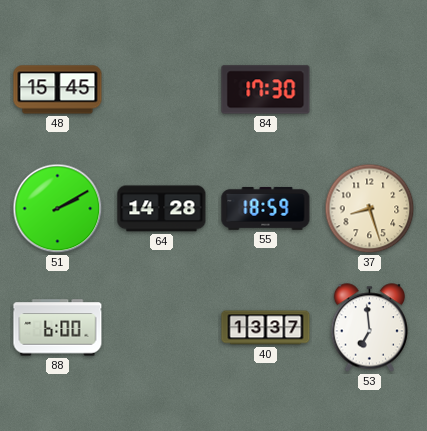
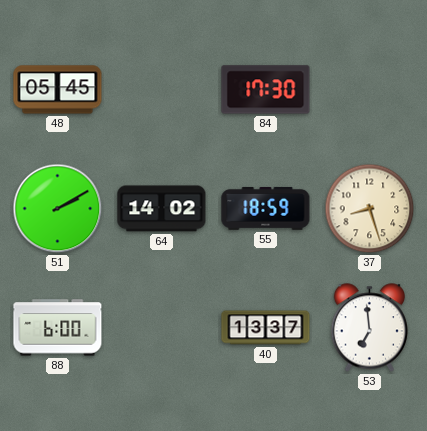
48: 15:45 -> 05:45 (58, 90)
64: 14:28 -> 14:02 (162, 209)
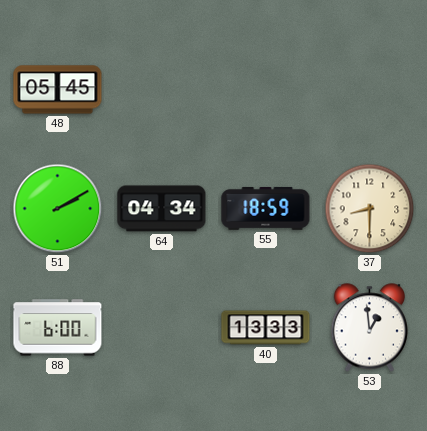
84: 17:30 -> none (266, 90)
64: 14:02 -> 04:34 (162, 209)
37: 8:27 -> 8:30 (370, 209)
40: 13:37 -> 13:33 (266, 328)
53: 6:59 -> 12:59 (369, 328)
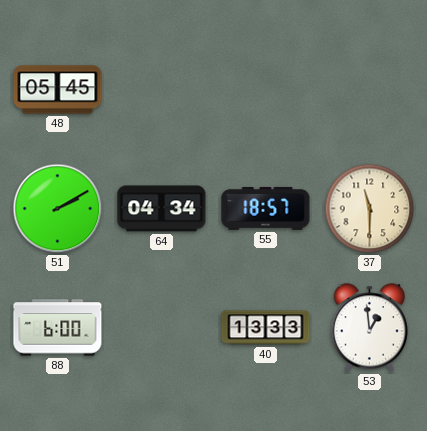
55: 18:59 -> 18:57 (266, 208)
37: 8:30 -> 11:30 (370, 209)
